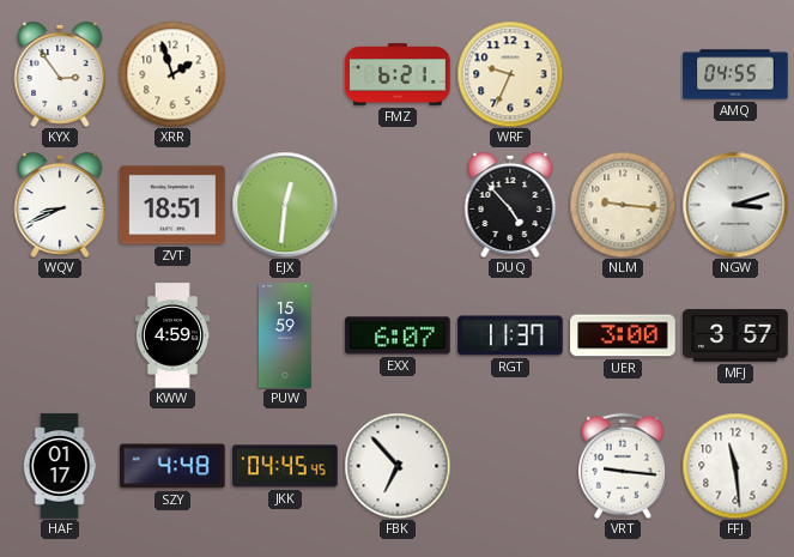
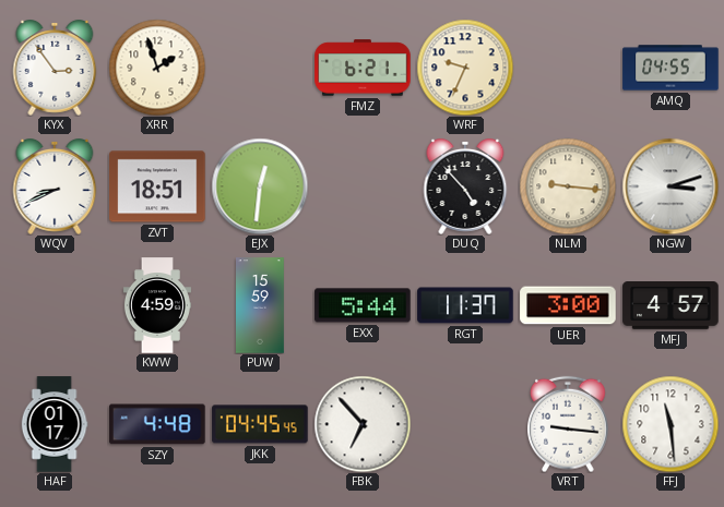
EXX: 6:07 -> 5:44 (363, 305)
MFJ: 3:57 -> 4:57 (670, 306)
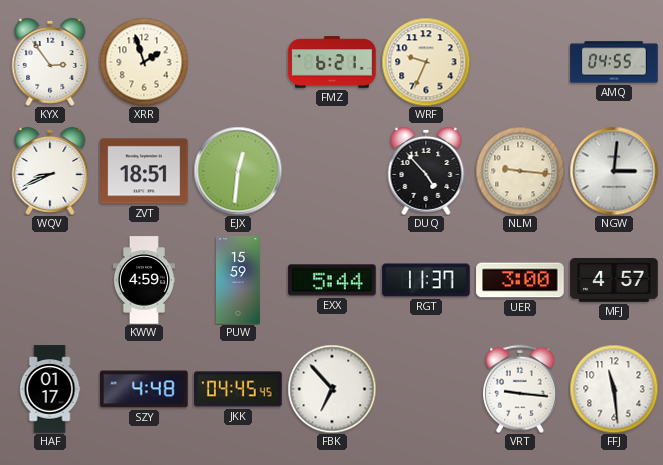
NGW: 3:12 -> 3:01 (614, 171)
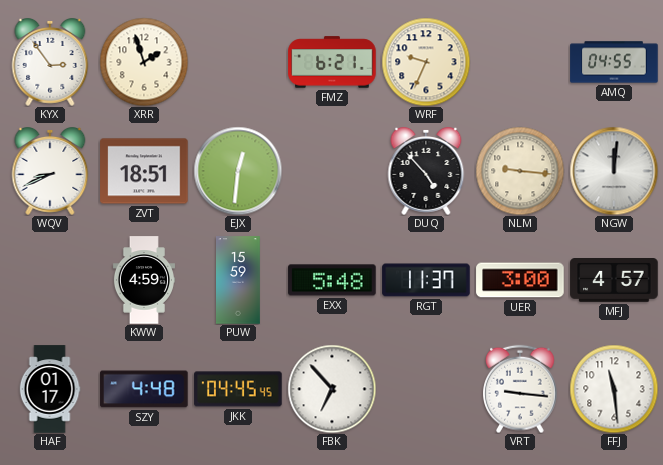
NGW: 3:01 -> 12:01 (614, 171)
EXX: 5:44 -> 5:48 (332, 280)
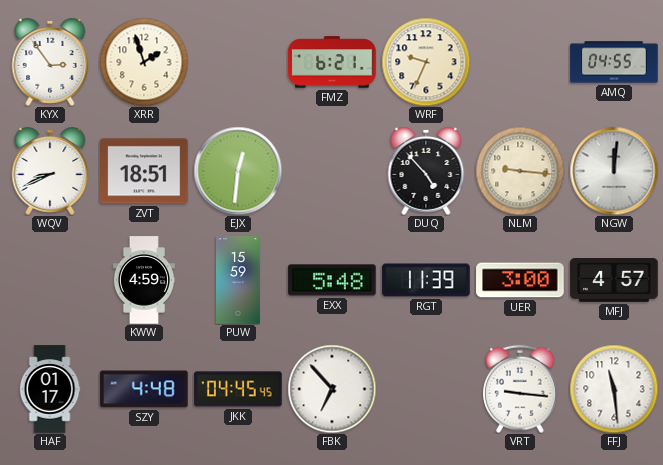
RGT: 11:37 -> 11:39 (426, 280)
